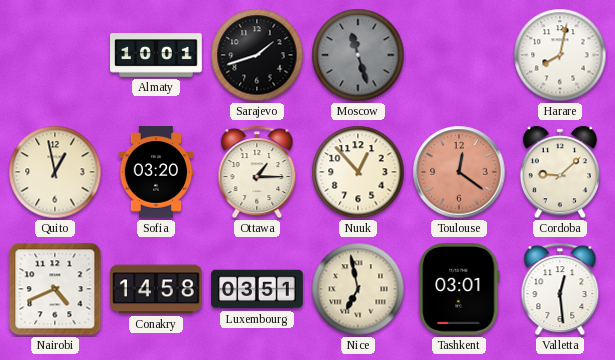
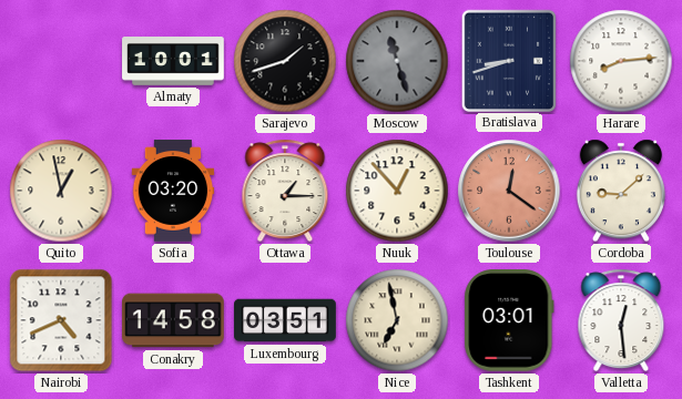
Bratislava: none -> 8:42 (508, 60)
Harare: 8:02 -> 8:14 (621, 61)
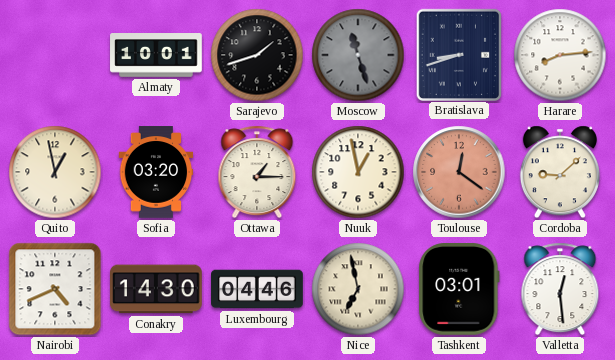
Nuuk: 12:53 -> 12:58 (358, 172)
Conakry: 14:58 -> 14:30 (157, 289)
Luxembourg: 03:51 -> 04:46 (257, 289)
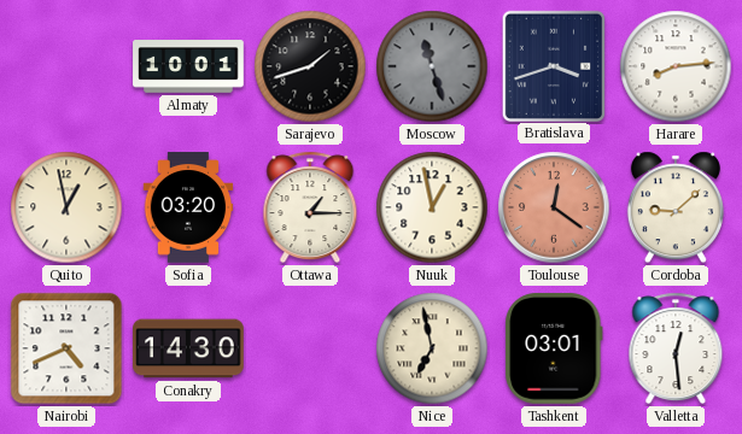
Bratislava: 8:42 -> 3:42 (553, 65)
Luxembourg: 04:46 -> none (257, 289)
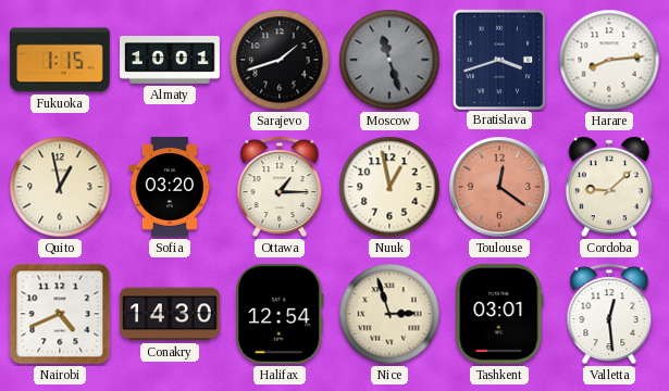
Fukuoka: none -> 1:15 (60, 60)
Halifax: none -> 12:54 (280, 314)
Nice: 6:58 -> 2:57 (389, 314)
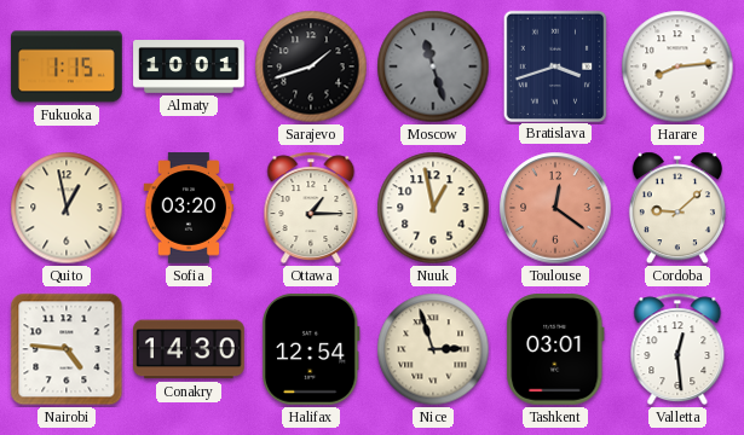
Nairobi: 4:41 -> 4:46 (67, 349)
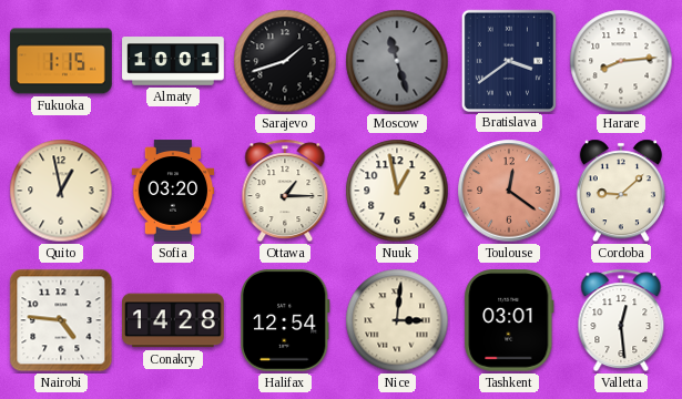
Bratislava: 3:42 -> 3:39 (508, 60)
Conakry: 14:30 -> 14:28 (174, 320)
Nice: 2:57 -> 3:01 (397, 320)
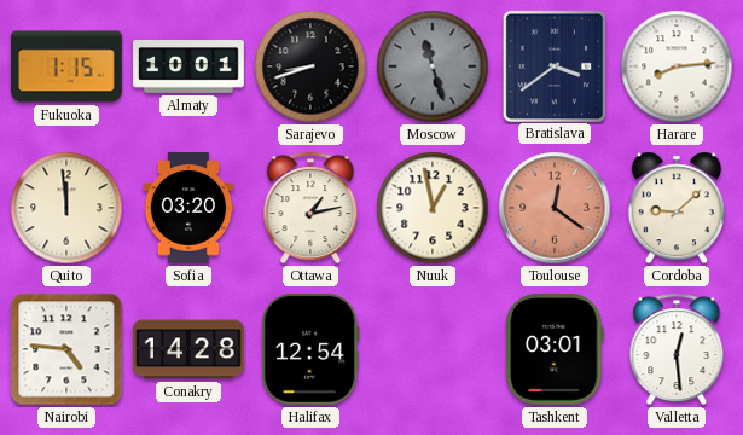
Sarajevo: 1:42 -> 8:42 (310, 66)
Quito: 12:58 -> 11:59 (66, 208)
Ottawa: 1:15 -> 1:13 (310, 208)
Nice: 3:01 -> none (397, 320)
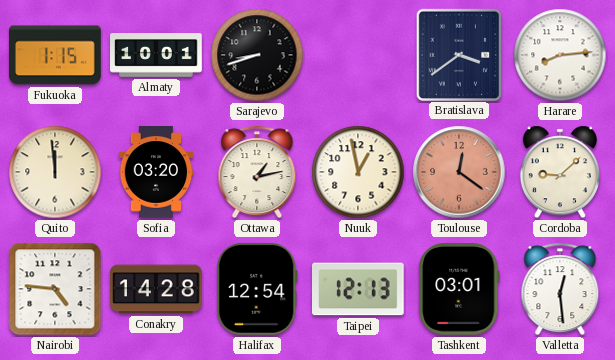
Moscow: 11:27 -> none (433, 66)
Taipei: none -> 12:13 (359, 289)
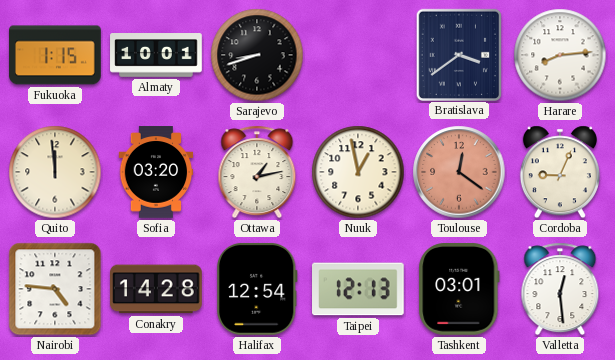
Cordoba: 9:08 -> 9:04 (560, 172)
